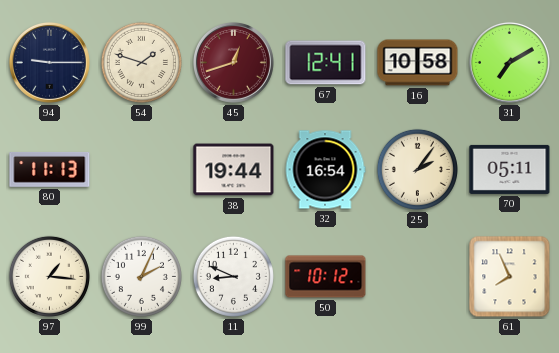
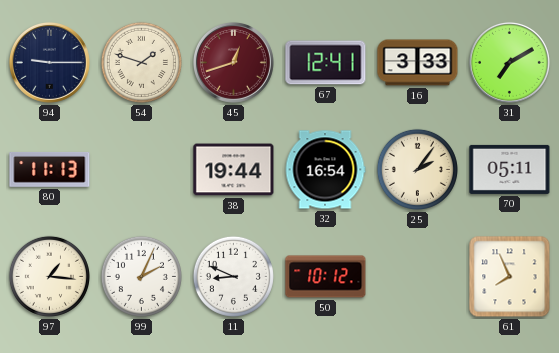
16: 10:58 -> 3:33 (418, 63)
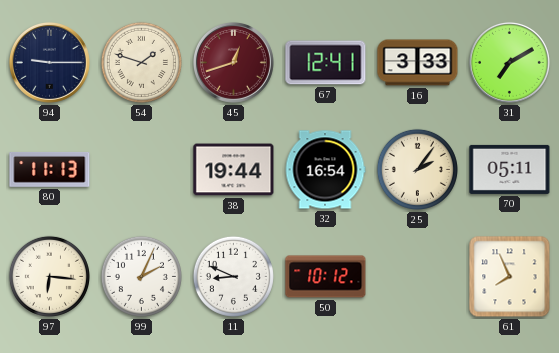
97: 1:16 -> 6:16 (49, 276)
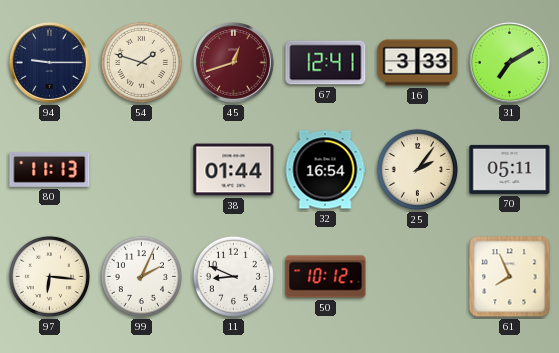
38: 19:44 -> 01:44 (234, 170)
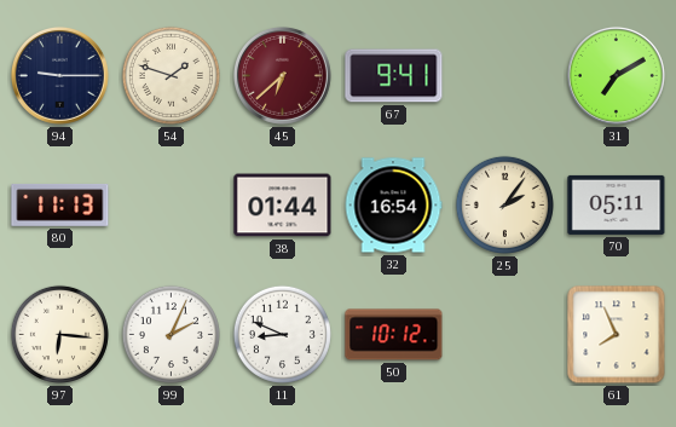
45: 12:42 -> 6:38 (282, 75)
67: 12:41 -> 9:41 (394, 76)
16: 3:33 -> none (418, 63)
